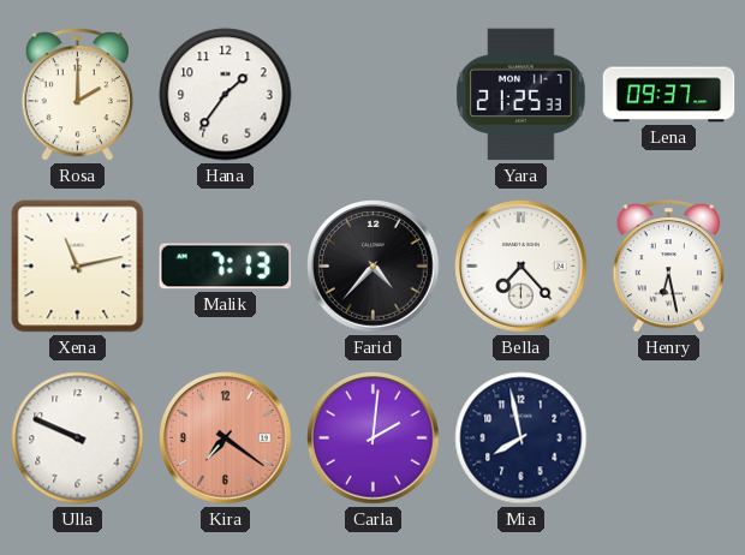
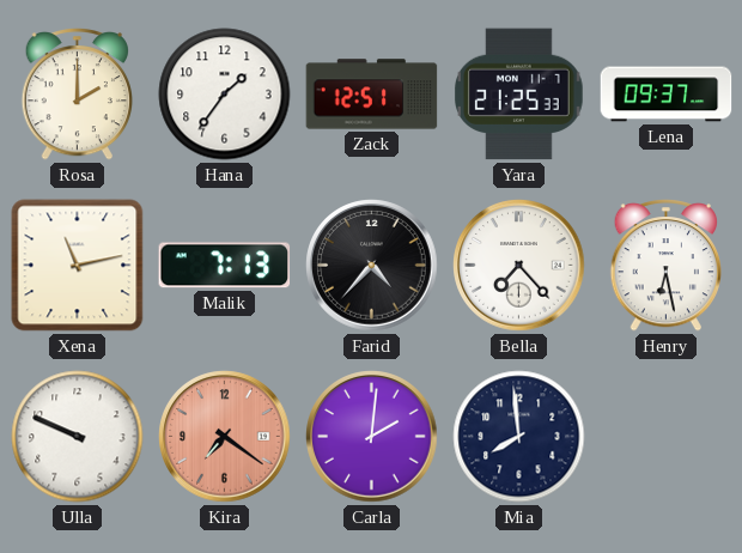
Zack: none -> 12:51 (372, 95)
Mia: 7:58 -> 7:59 (519, 437)
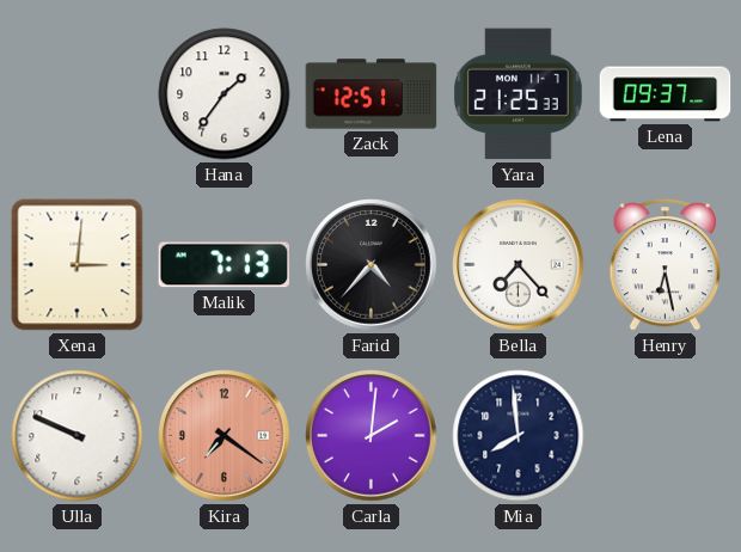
Rosa: 2:00 -> none (77, 95)
Xena: 11:13 -> 3:01 (78, 265)
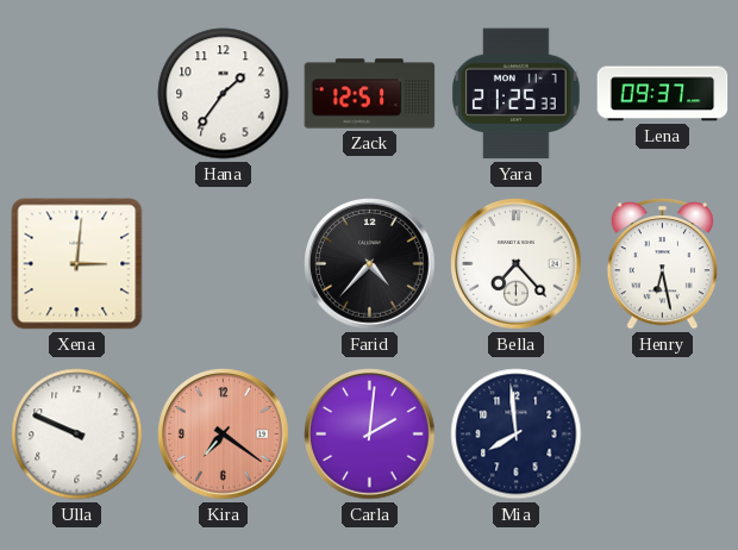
Malik: 7:13 -> none (225, 265)
